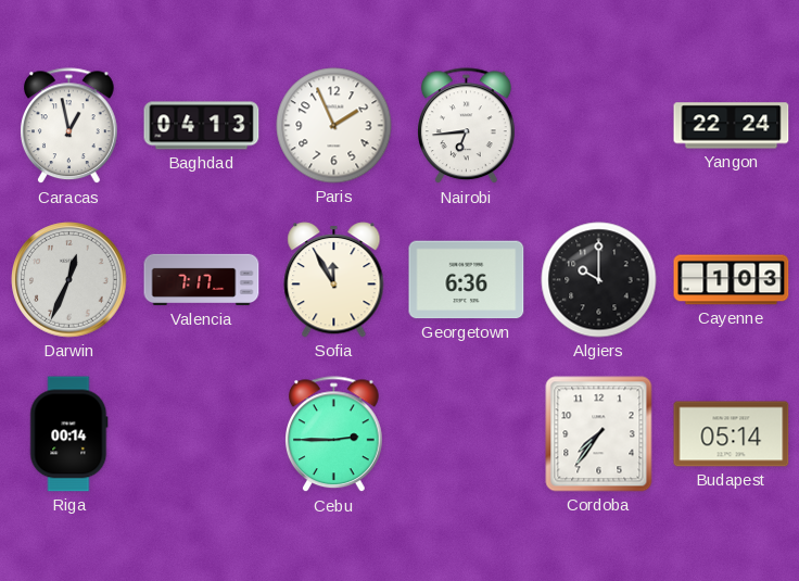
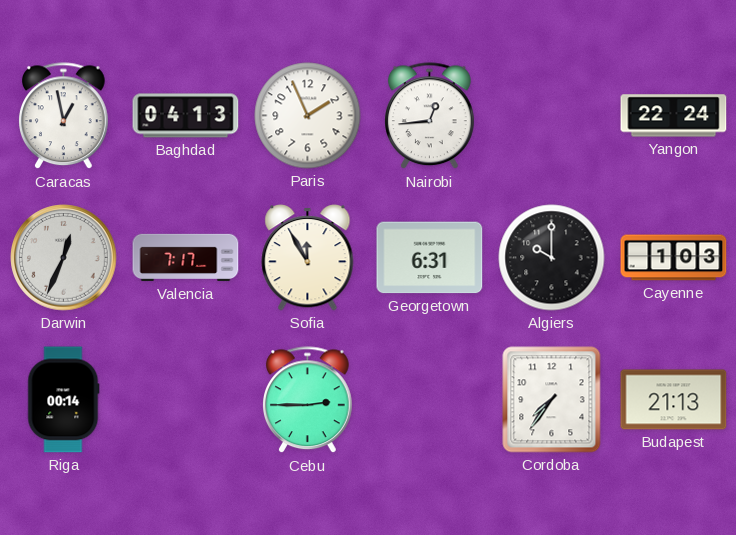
Nairobi: 6:44 -> 12:44 (430, 116)
Georgetown: 6:36 -> 6:31 (430, 258)
Budapest: 05:14 -> 21:13 (674, 400)
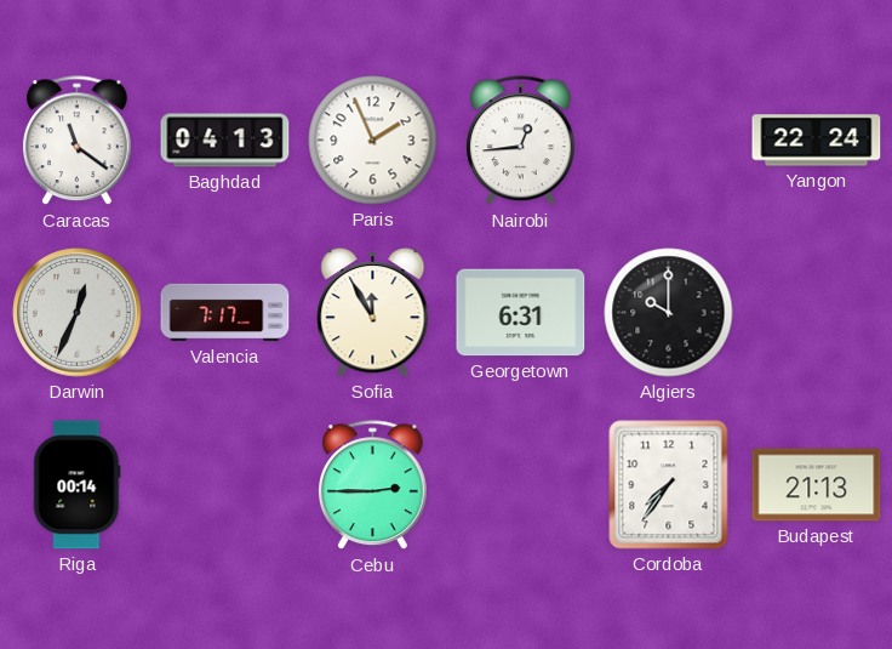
Caracas: 12:58 -> 11:21 (78, 141)
Cayenne: 1:03 -> none (674, 258)
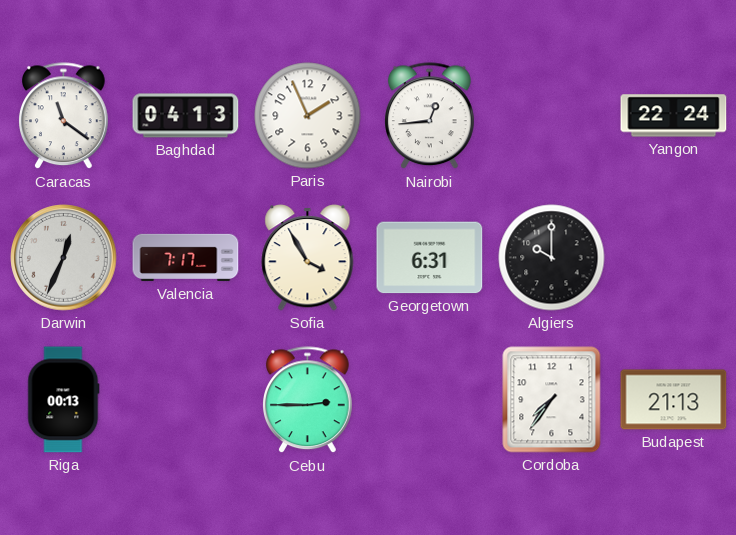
Sofia: 11:55 -> 3:55 (308, 258)
Riga: 00:14 -> 00:13 (64, 400)
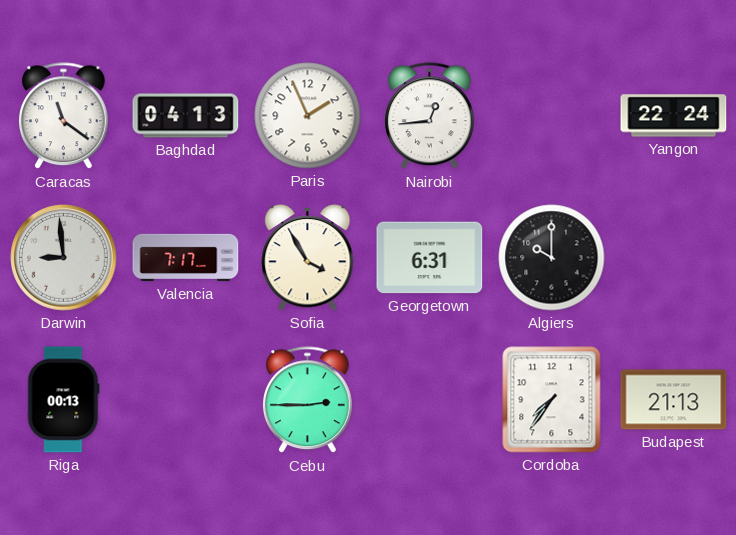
Darwin: 12:34 -> 8:59 (64, 258)
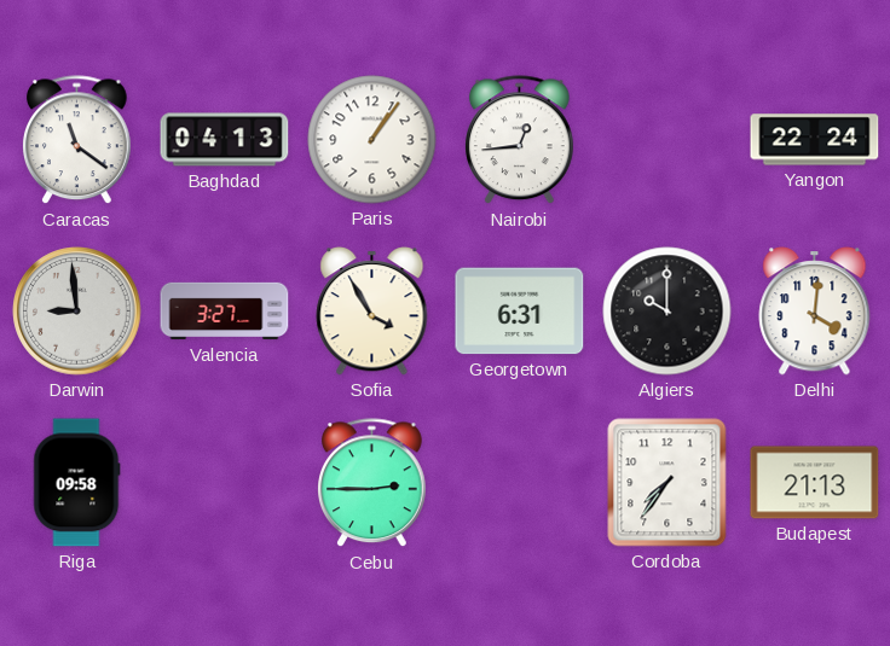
Paris: 1:56 -> 1:06 (372, 140)
Valencia: 7:17 -> 3:27 (225, 312)
Delhi: none -> 4:01 (815, 312)
Riga: 00:13 -> 09:58 (77, 483)
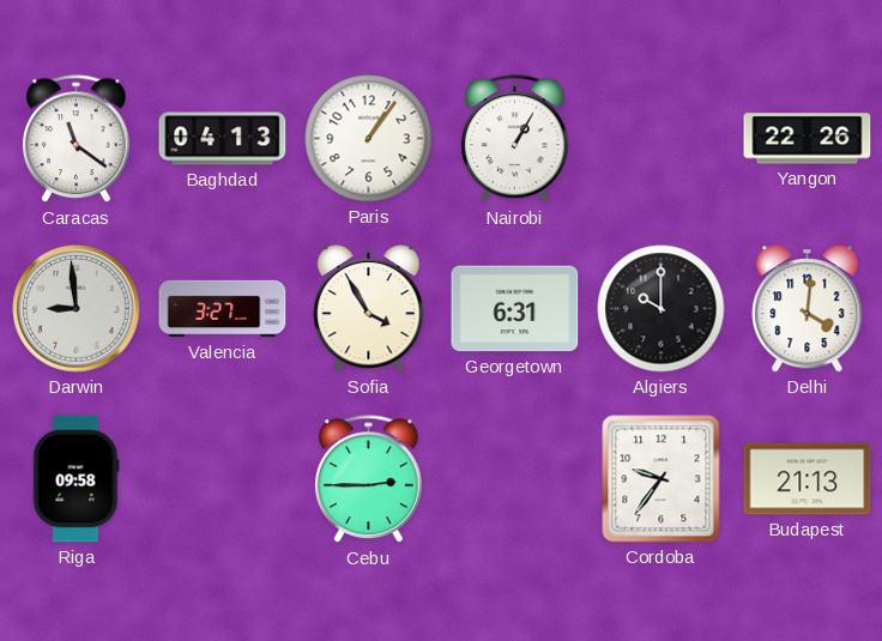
Nairobi: 12:44 -> 1:05 (515, 139)
Yangon: 22:24 -> 22:26 (808, 139)
Cordoba: 7:36 -> 9:36 (661, 479)
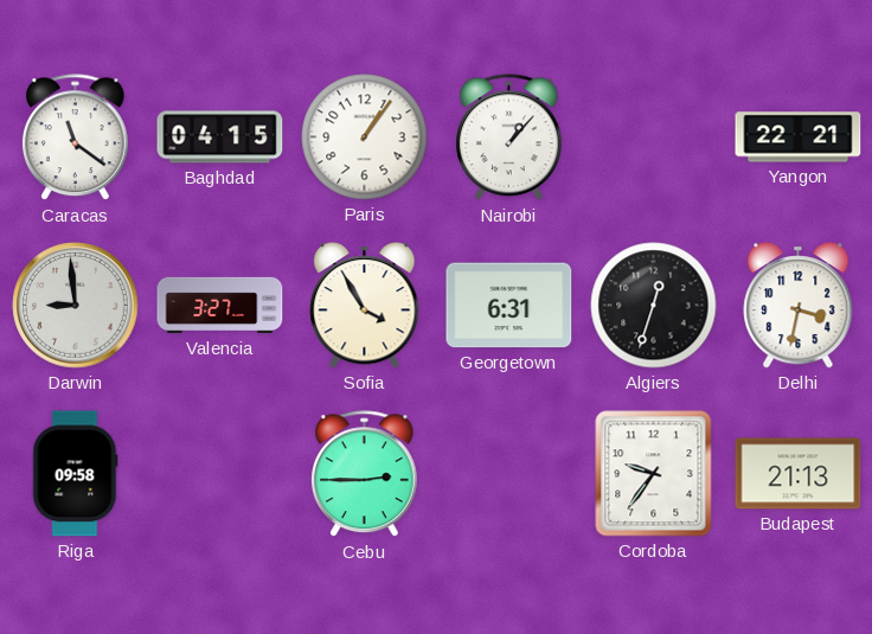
Baghdad: 04:13 -> 04:15 (220, 137)
Nairobi: 1:05 -> 1:07 (509, 137)
Yangon: 22:26 -> 22:21 (799, 137)
Algiers: 10:00 -> 12:33 (654, 306)
Delhi: 4:01 -> 3:32 (799, 306)
